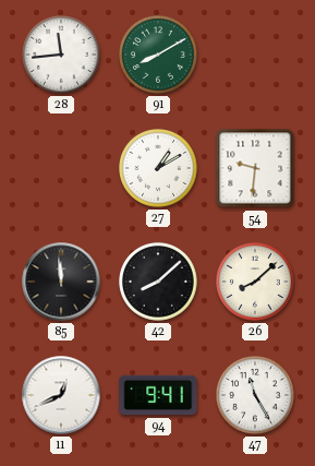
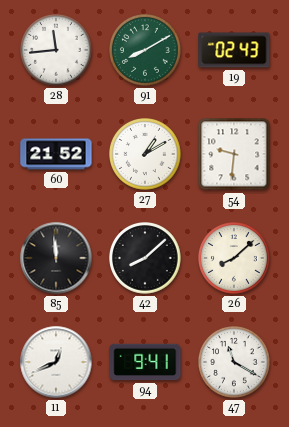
19: none -> 02:43 (234, 50)
60: none -> 21:52 (56, 154)
47: 11:25 -> 11:20 (235, 363)
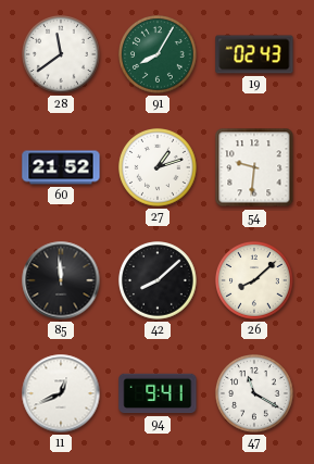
28: 11:44 -> 11:39 (62, 55)
91: 8:10 -> 8:05 (159, 55)
27: 1:10 -> 1:12 (159, 168)
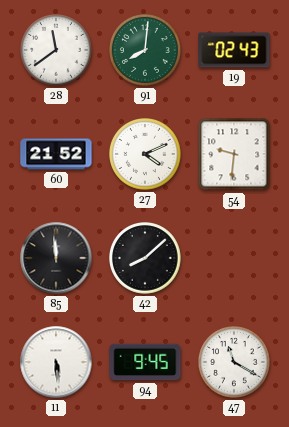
91: 8:05 -> 8:01 (146, 51)
27: 1:12 -> 4:11 (146, 155)
26: 8:08 -> none (255, 281)
11: 12:41 -> 5:29 (56, 362)
94: 9:41 -> 9:45 (145, 362)
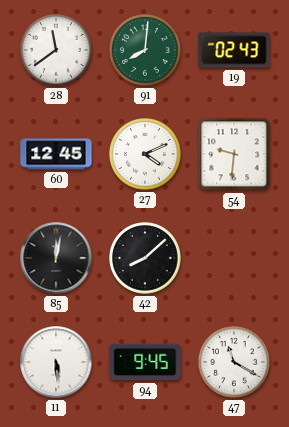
60: 21:52 -> 12:45 (56, 154)
85: 11:59 -> 12:02 (56, 258)
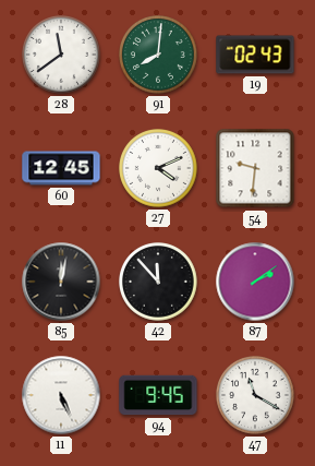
42: 8:08 -> 11:53 (159, 283)
87: none -> 2:09 (255, 282)
11: 5:29 -> 5:26 (61, 395)
